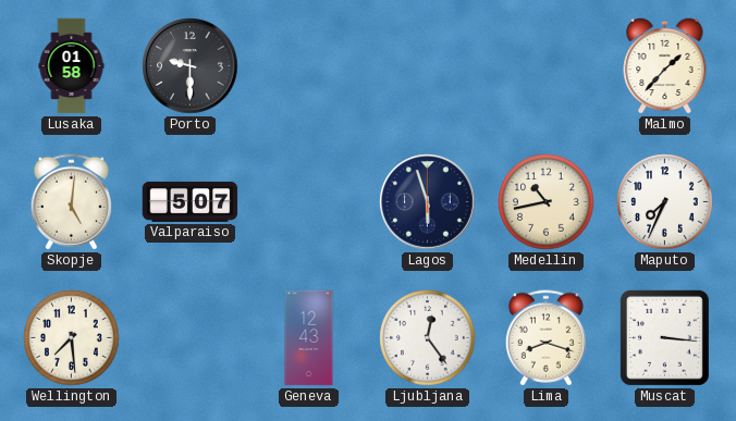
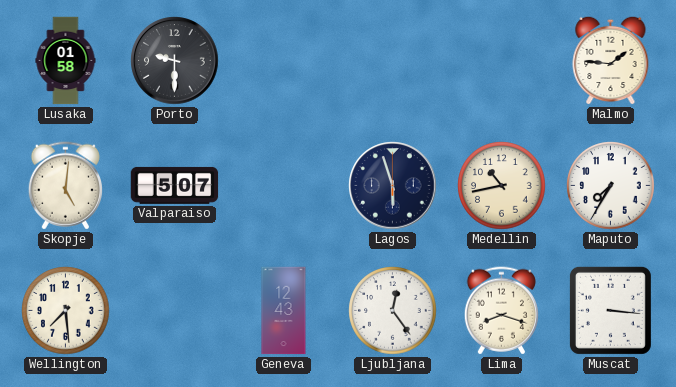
Malmo: 1:37 -> 1:46 (611, 60)
Maputo: 7:34 -> 7:35 (611, 186)
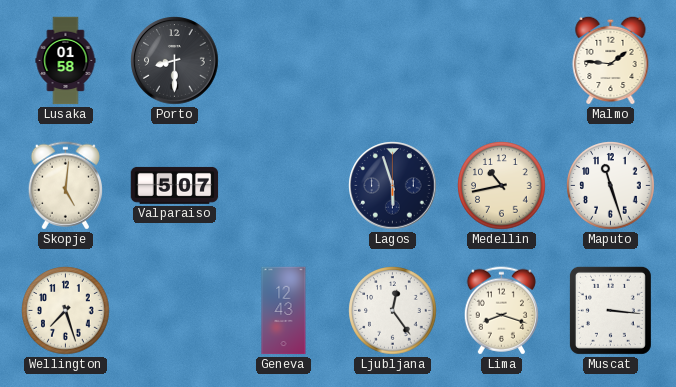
Porto: 9:30 -> 8:30 (175, 61)
Maputo: 7:35 -> 11:27 (611, 186)
Wellington: 7:29 -> 7:27 (66, 311)
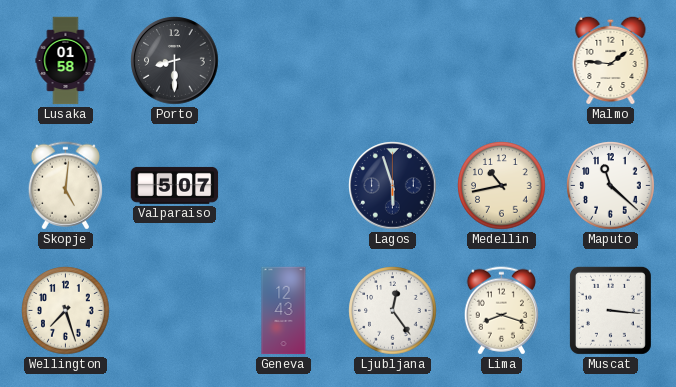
Maputo: 11:27 -> 11:22 (611, 186)
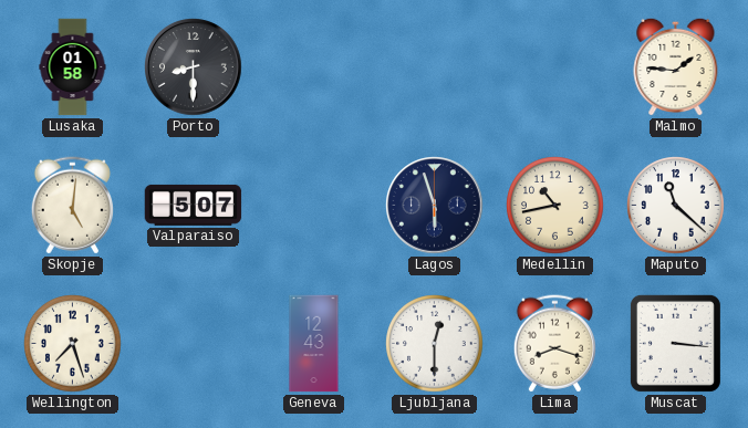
Ljubljana: 12:24 -> 12:30 (435, 344)
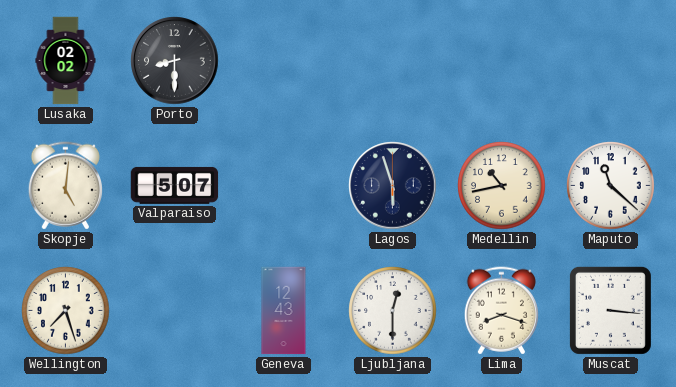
Lusaka: 01:58 -> 02:02 (66, 61)
Malmo: 1:46 -> none (676, 66)
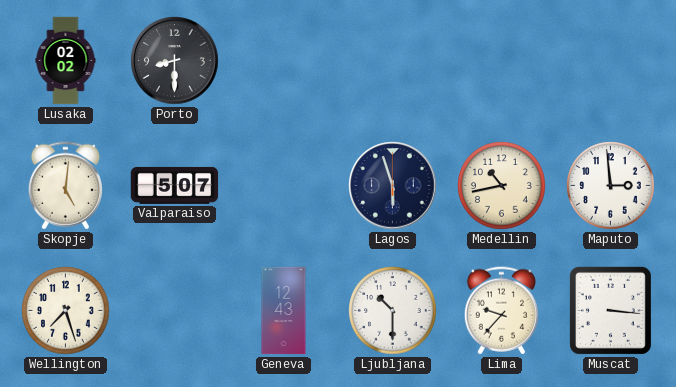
Maputo: 11:22 -> 2:59 (611, 186)
Ljubljana: 12:30 -> 10:30 (393, 311)
Lima: 8:18 -> 9:37 (501, 311)
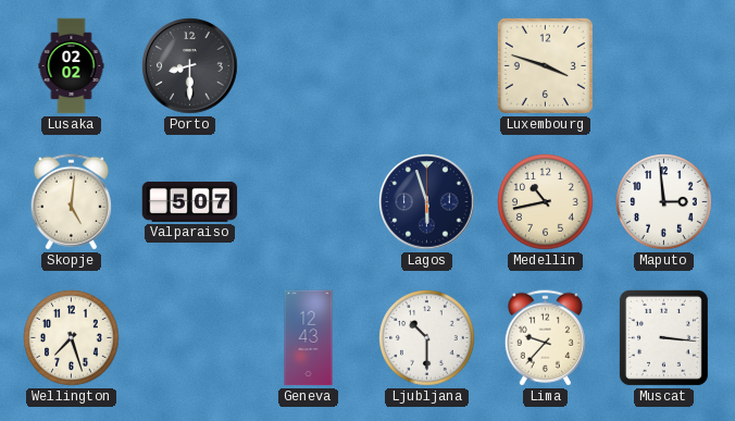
Luxembourg: none -> 3:48 (545, 65)
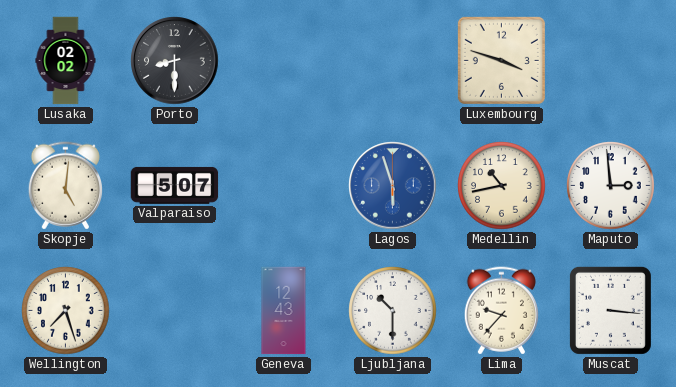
Lagos dial: navy -> blue (393, 186)
